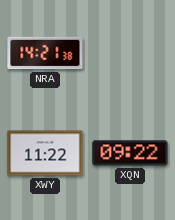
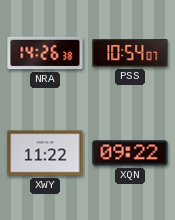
NRA: 14:21 -> 14:26 (45, 53)
PSS: none -> 10:54 (130, 53)
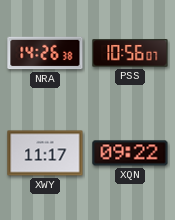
PSS: 10:54 -> 10:56 (130, 53)
XWY: 11:22 -> 11:17 (45, 153)
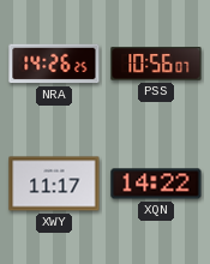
NRA: 14:26:38 -> 14:26:25 (54, 64)
XQN: 09:22 -> 14:22 (156, 184)
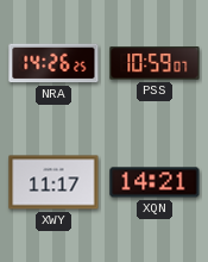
PSS: 10:56 -> 10:59 (155, 63)
XQN: 14:22 -> 14:21 (155, 182)
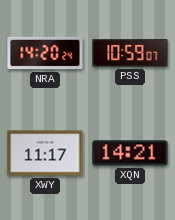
NRA: 14:26 -> 14:20 (45, 53)
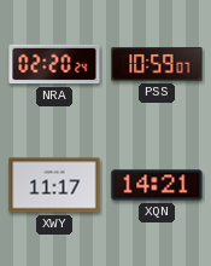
NRA: 14:20 -> 02:20 (54, 64)
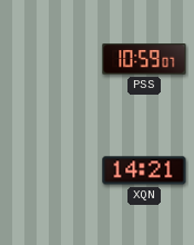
NRA: 02:20 -> none (54, 64)
XWY: 11:17 -> none (54, 185)
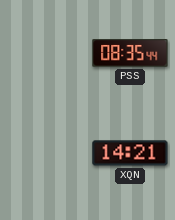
PSS: 10:59 -> 08:35 (130, 53)
